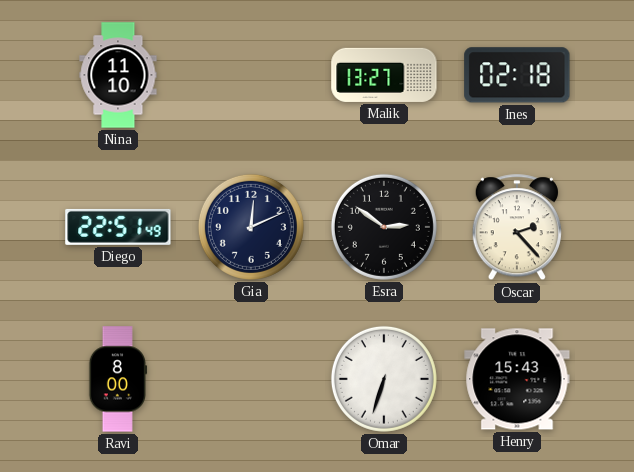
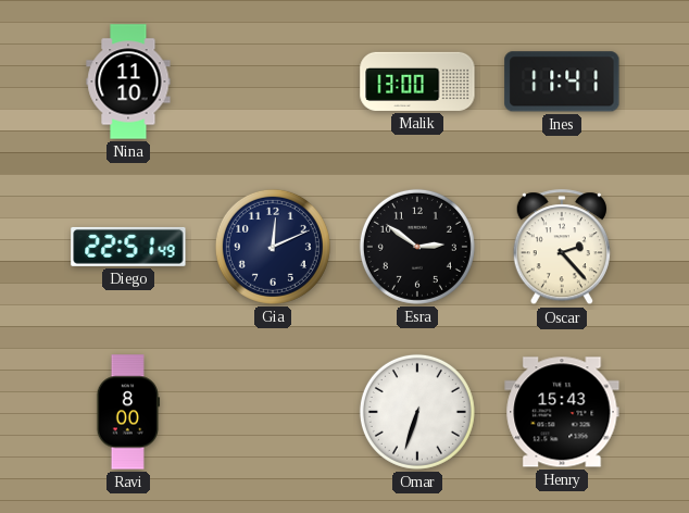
Malik: 13:27 -> 13:00 (417, 82)
Ines: 02:18 -> 11:41 (562, 82)
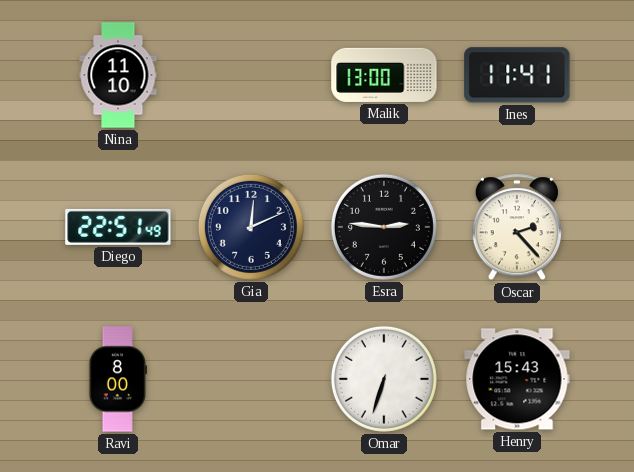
Esra: 2:51 -> 2:46 (384, 227)
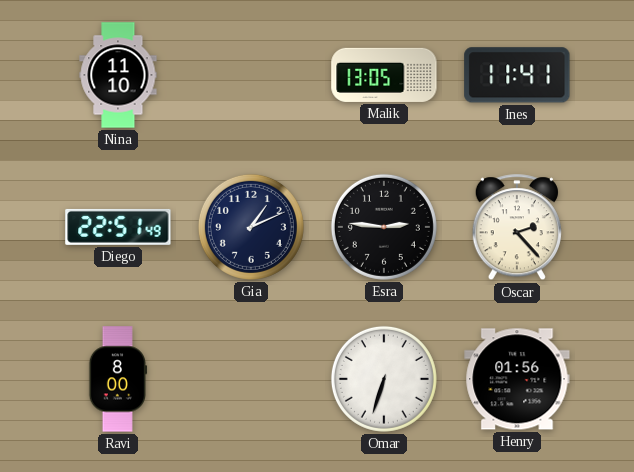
Malik: 13:00 -> 13:05 (384, 75)
Gia: 12:11 -> 1:11 (251, 227)
Henry: 15:43 -> 01:56 (517, 379)
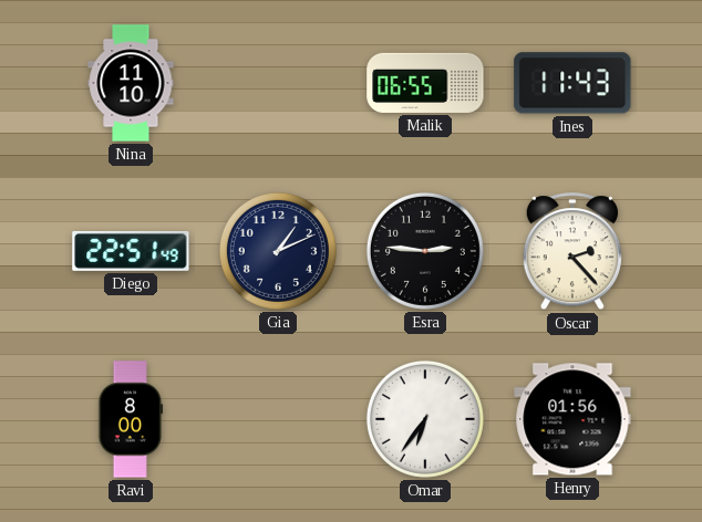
Malik: 13:05 -> 06:55 (425, 83)
Ines: 11:41 -> 11:43 (572, 83)
Omar: 6:33 -> 6:36 (425, 419)
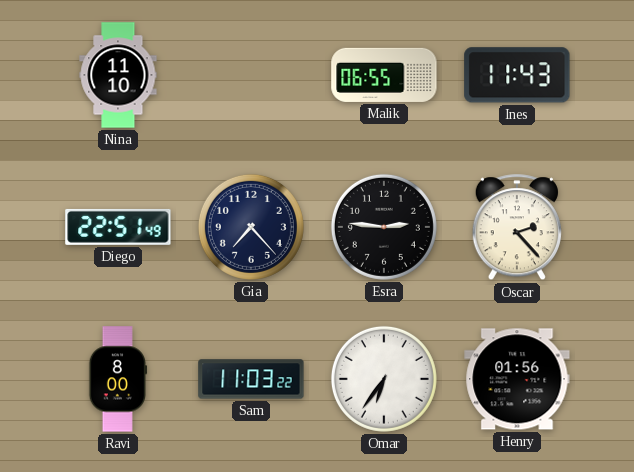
Gia: 1:11 -> 7:23 (251, 227)
Sam: none -> 11:03 (251, 379)
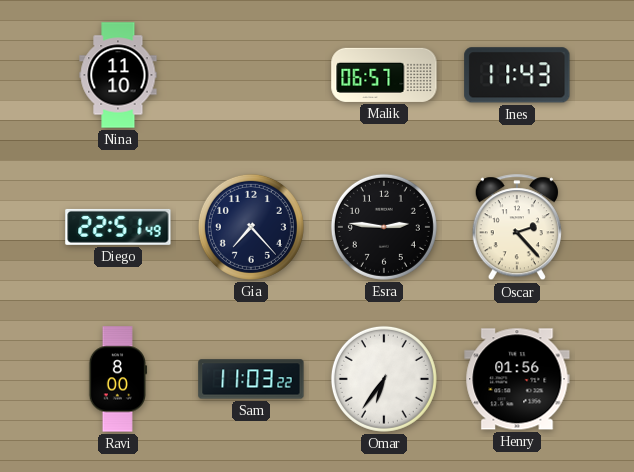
Malik: 06:55 -> 06:57 (384, 75)
